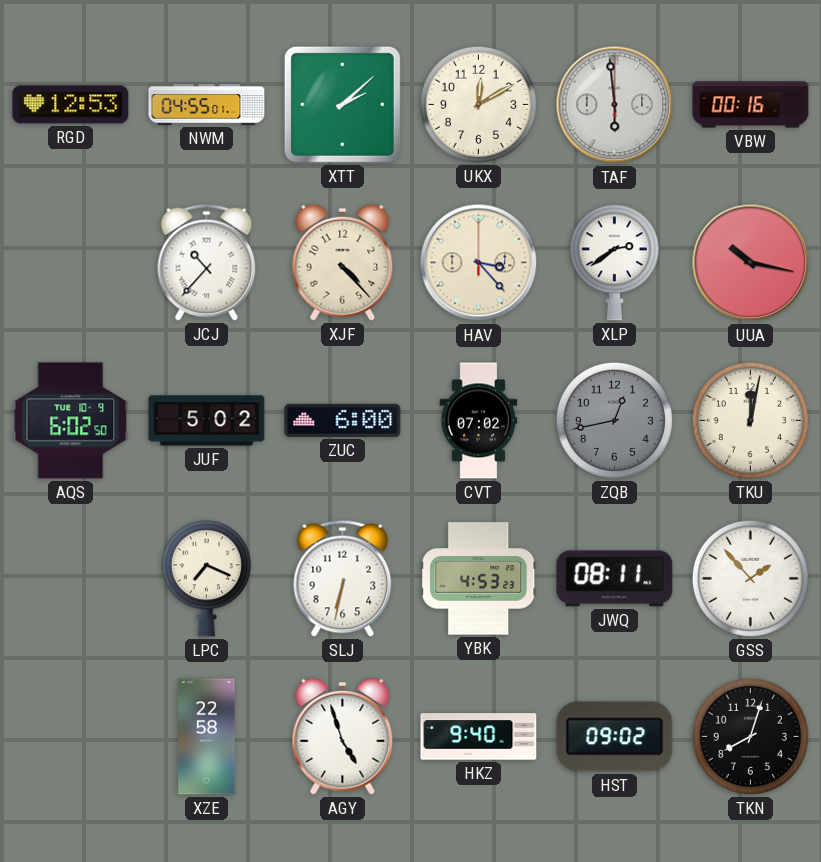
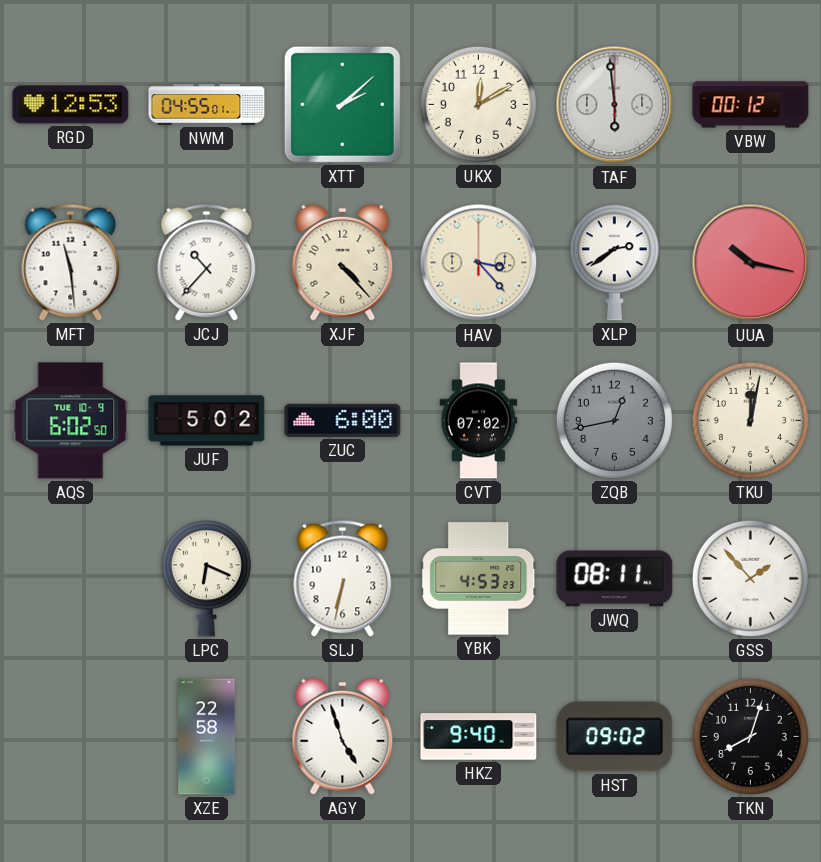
VBW: 00:16 -> 00:12 (751, 105)
MFT: none -> 11:29 (71, 262)
LPC: 7:19 -> 6:19 (206, 579)
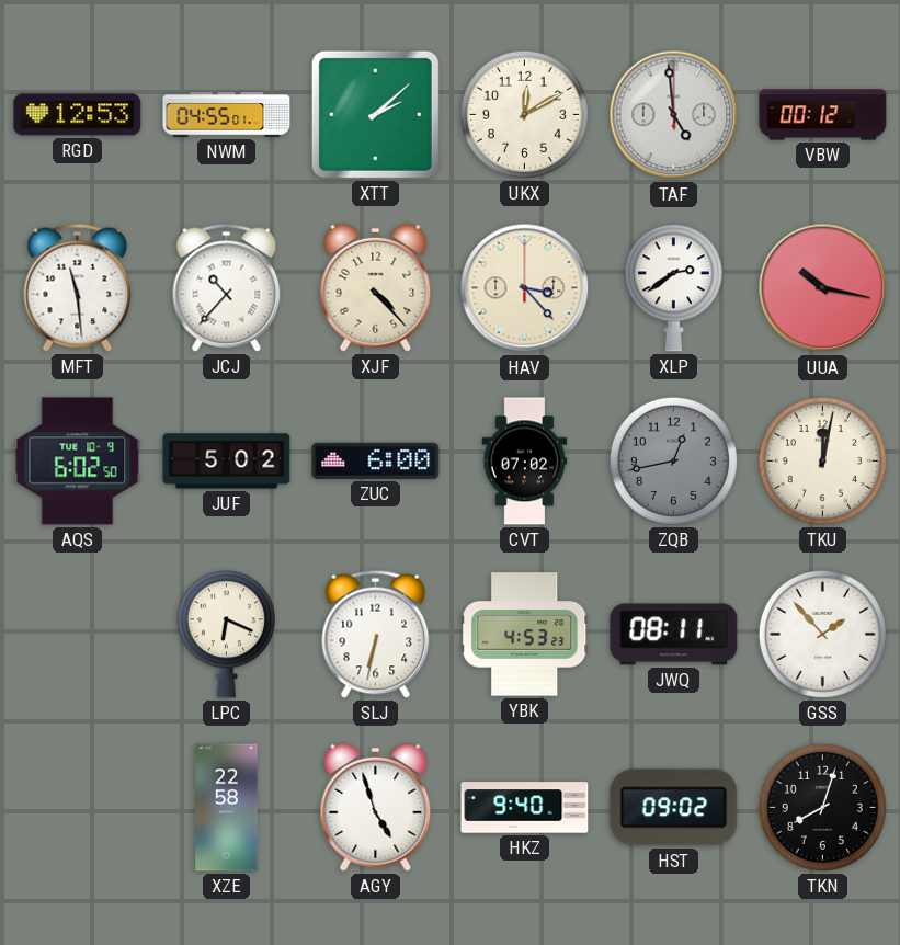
TAF: 5:59 -> 4:59 (674, 115)
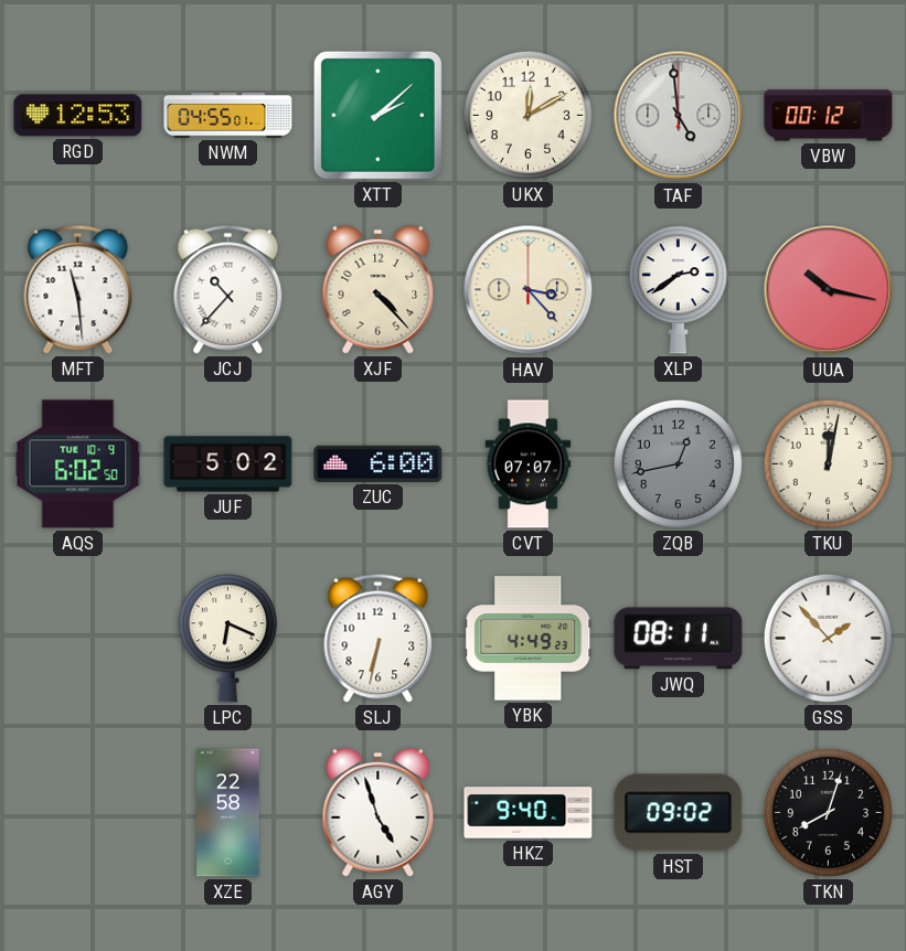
CVT: 07:02 -> 07:07 (529, 464)
YBK: 4:53 -> 4:49 (529, 639)
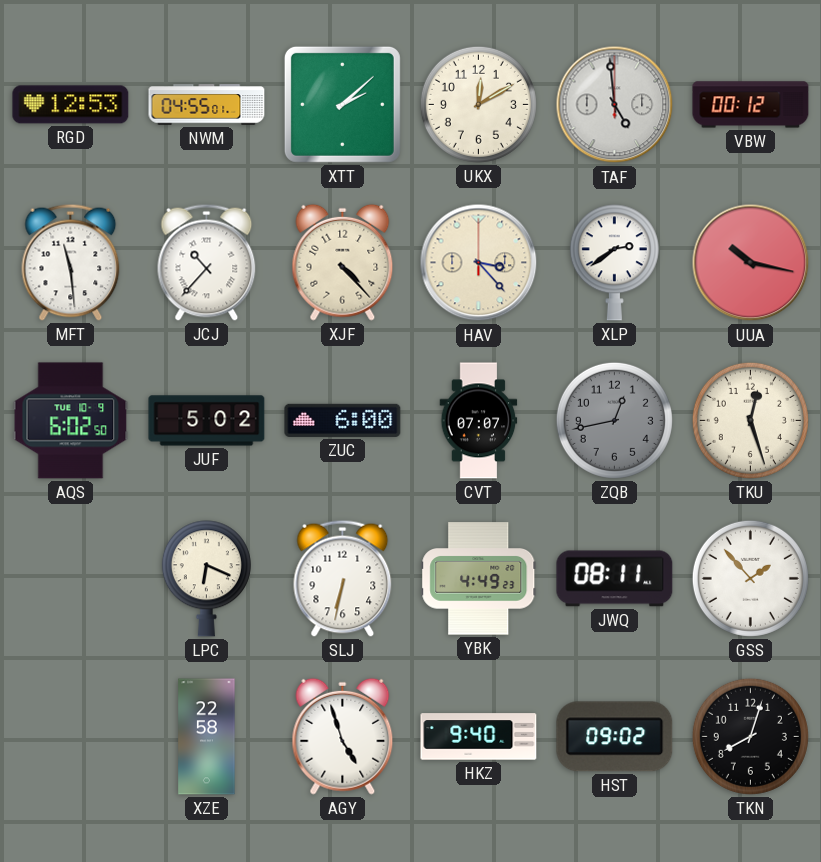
TKU: 12:02 -> 12:27 (750, 420)
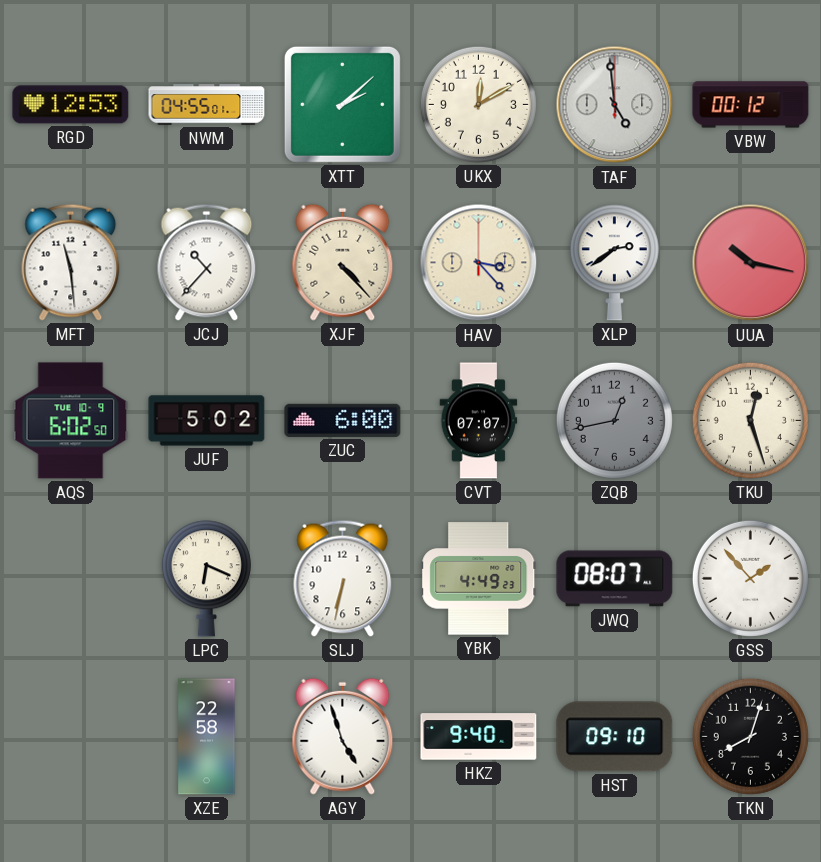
JWQ: 08:11 -> 08:07 (615, 579)
HST: 09:02 -> 09:10 (615, 737)
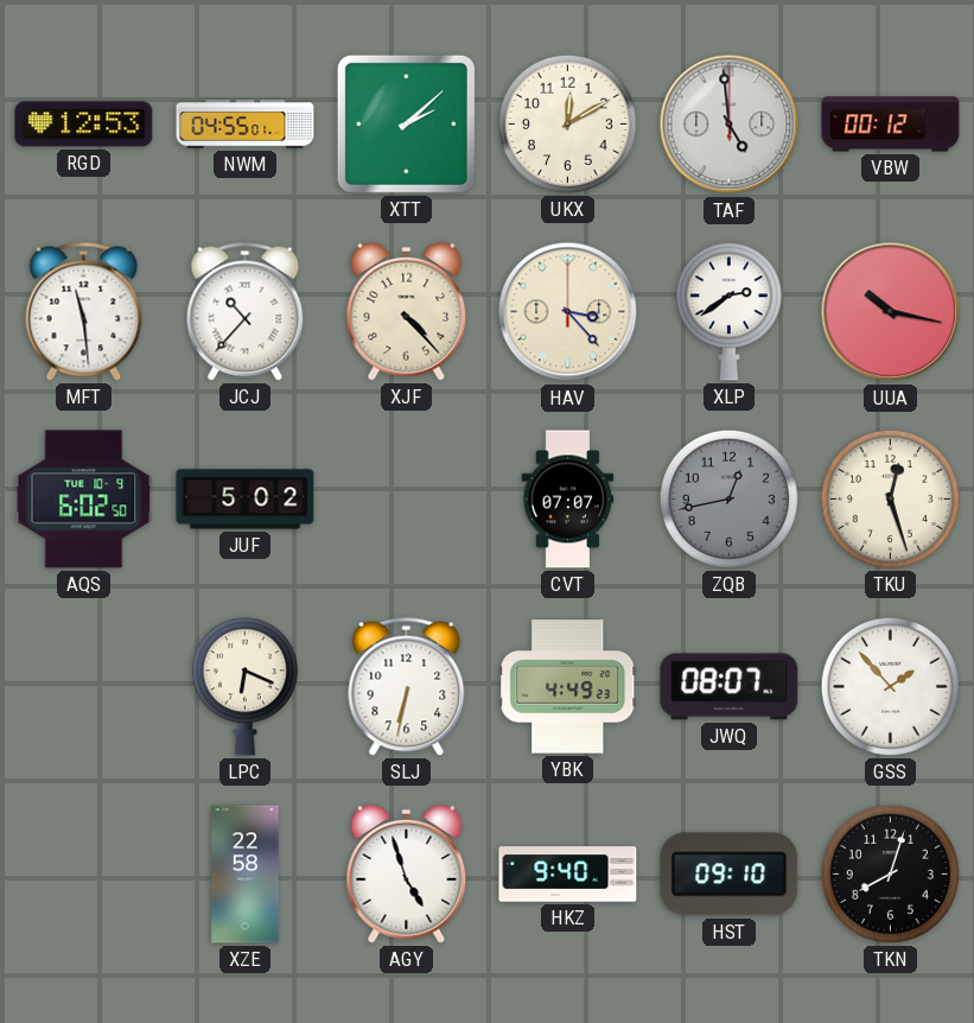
ZUC: 6:00 -> none (343, 420)
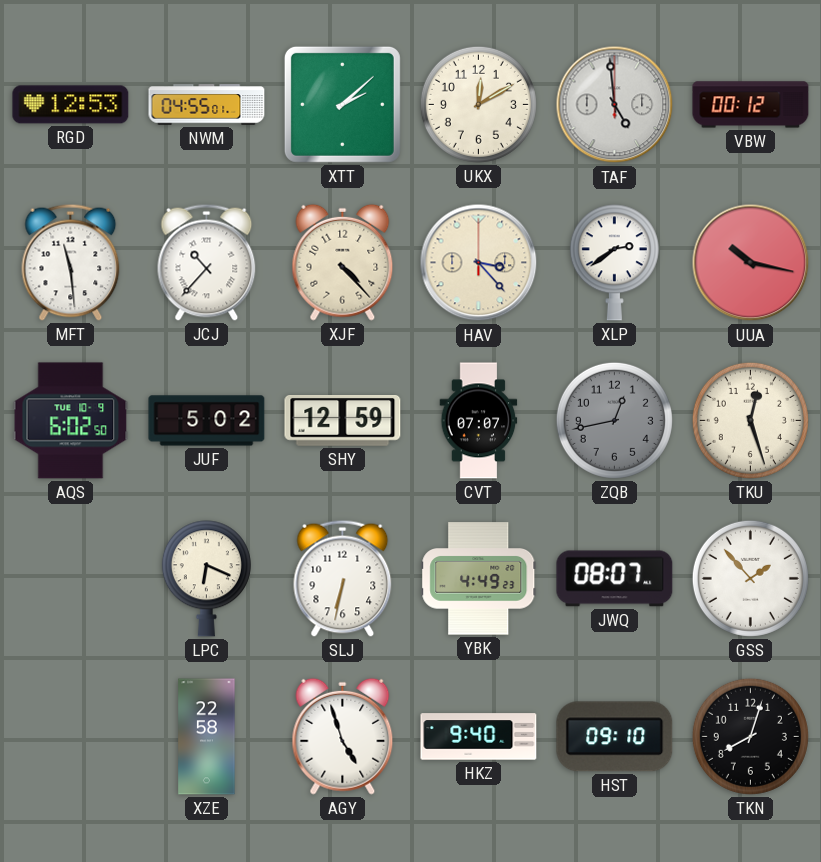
SHY: none -> 12:59 (343, 421)
